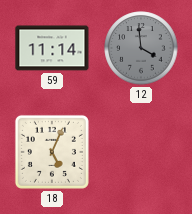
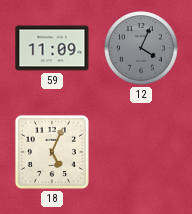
59: 11:14 -> 11:09 (52, 48)
12: 3:59 -> 4:04 (141, 48)
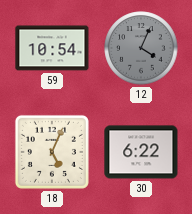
59: 11:09 -> 10:54 (52, 48)
30: none -> 6:22 (141, 152)
